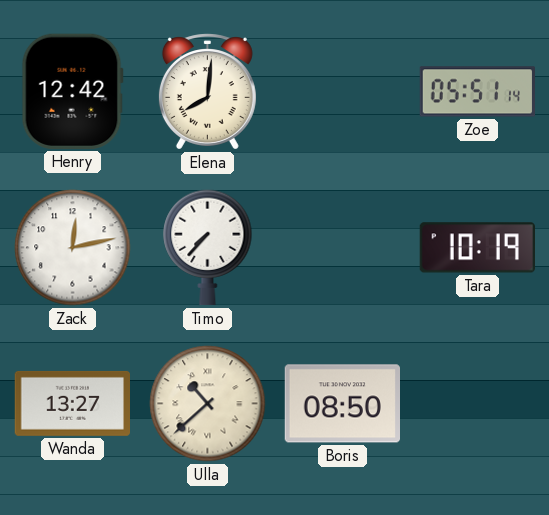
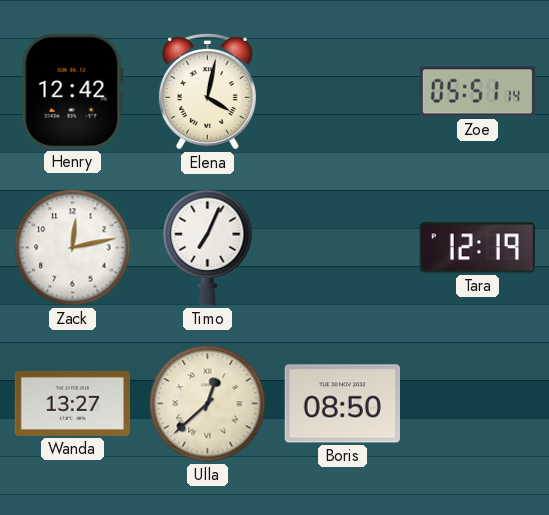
Elena: 8:01 -> 4:02 (207, 92)
Timo: 7:37 -> 7:04 (208, 248)
Tara: 10:19 -> 12:19 (477, 248)
Ulla: 10:38 -> 12:38 (208, 404)
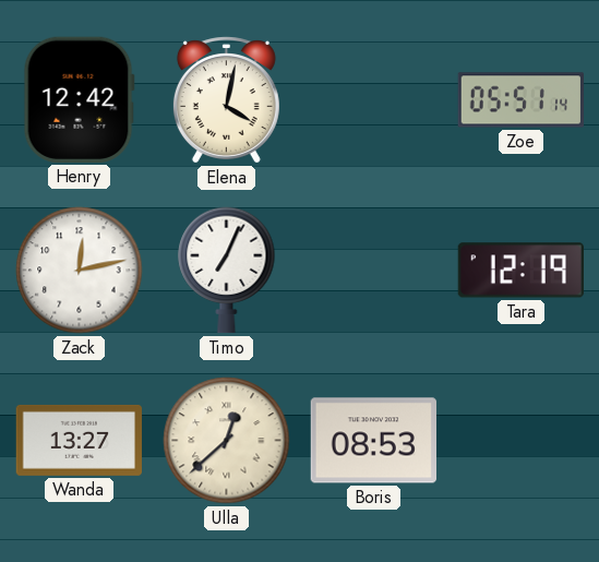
Boris: 08:50 -> 08:53 (373, 441)
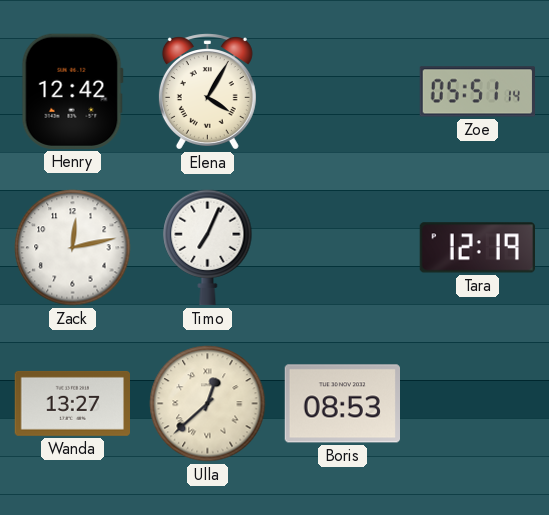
Elena: 4:02 -> 4:05 (207, 92)
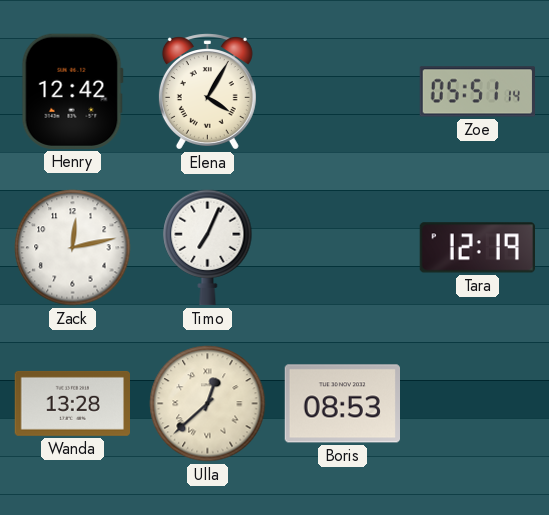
Wanda: 13:27 -> 13:28 (72, 403)
